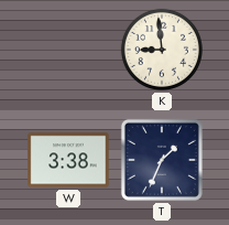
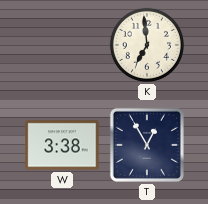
K: 8:59 -> 6:59 (147, 45)
T: 1:34 -> 12:55 (147, 145)
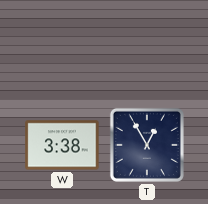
K: 6:59 -> none (147, 45)
